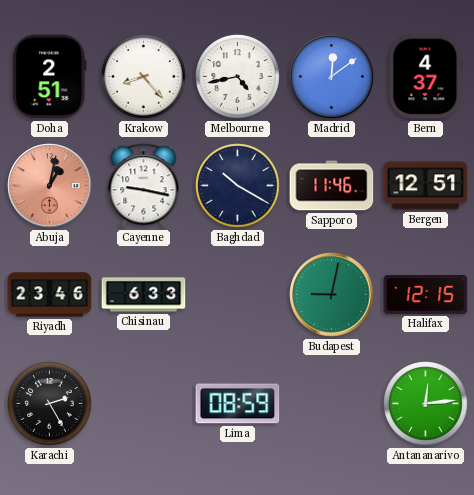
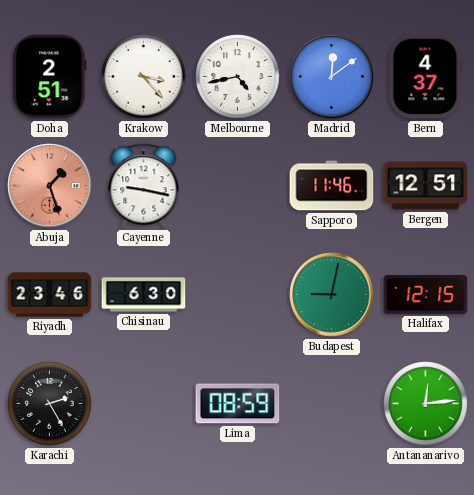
Krakow: 8:23 -> 3:23 (144, 77)
Abuja: 1:02 -> 1:27 (50, 186)
Baghdad: 10:20 -> none (238, 186)
Chisinau: 6:33 -> 6:30 (144, 295)
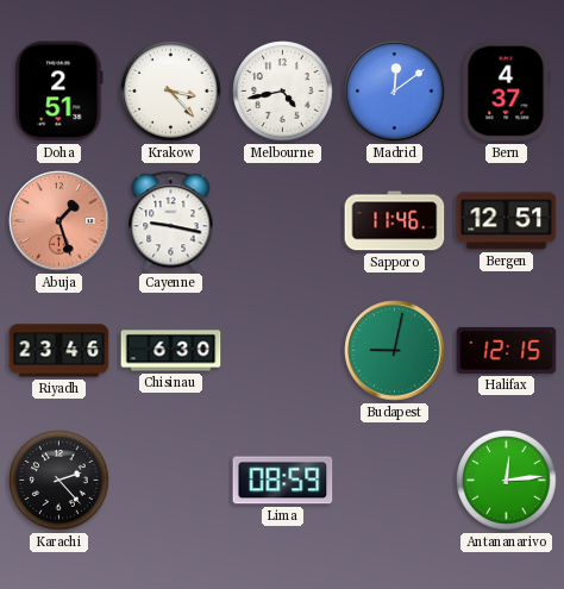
Karachi: 2:25 -> 2:23 (59, 481)
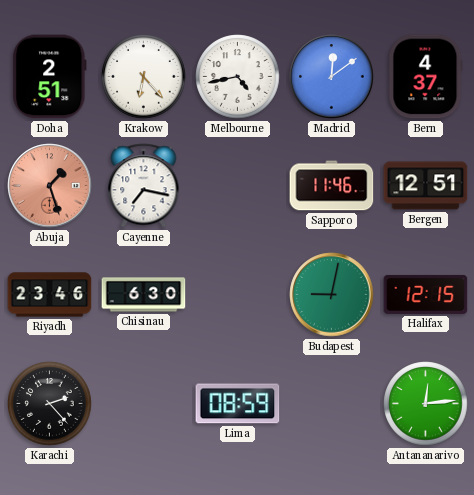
Krakow: 3:23 -> 6:23 (144, 77)
Cayenne: 9:17 -> 7:17 (144, 186)
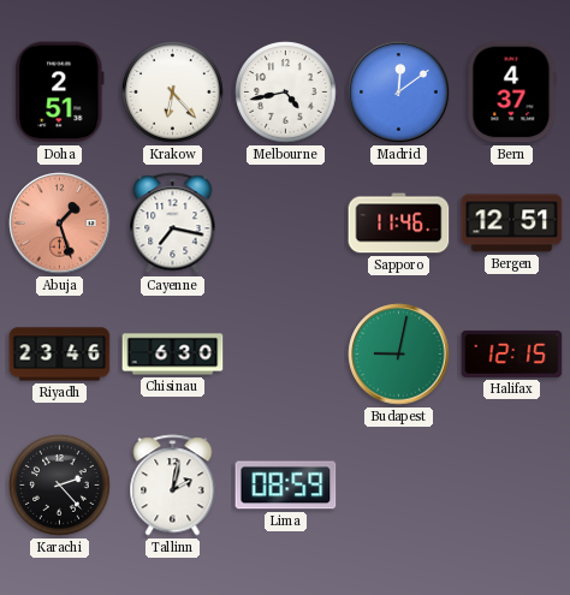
Tallinn: none -> 2:02 (173, 486)
Antananarivo: 12:14 -> none (426, 404)
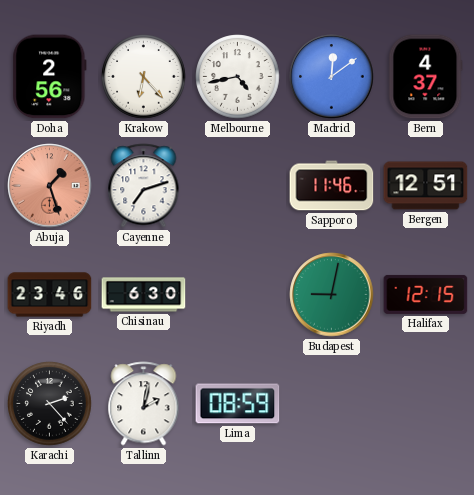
Doha: 2:51 -> 2:56 (50, 77)
Cayenne: 7:17 -> 7:12 (144, 186)
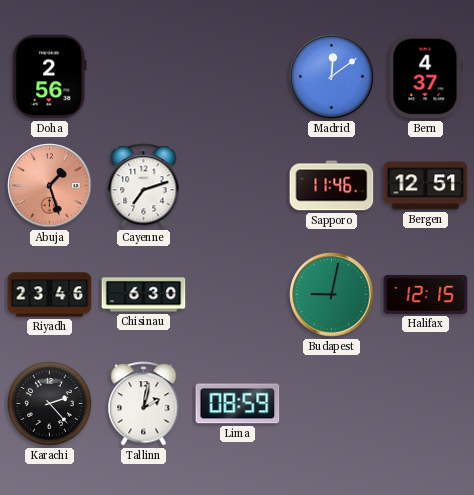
Krakow: 6:23 -> none (144, 77)
Melbourne: 4:43 -> none (238, 77)
